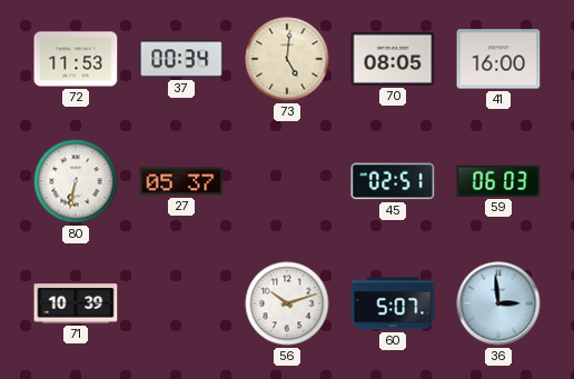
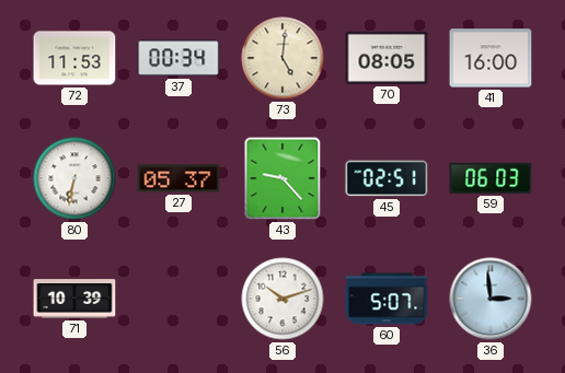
43: none -> 9:23 (282, 178)
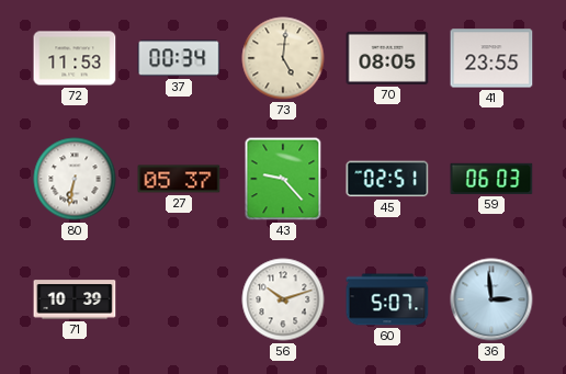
41: 16:00 -> 23:55 (491, 58)
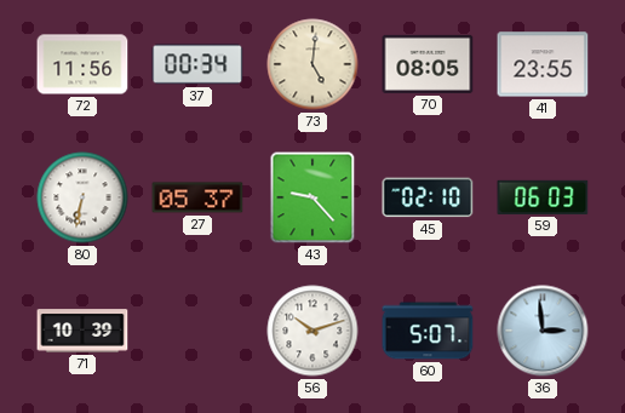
72: 11:53 -> 11:56 (82, 64)
45: 02:51 -> 02:10 (428, 197)
